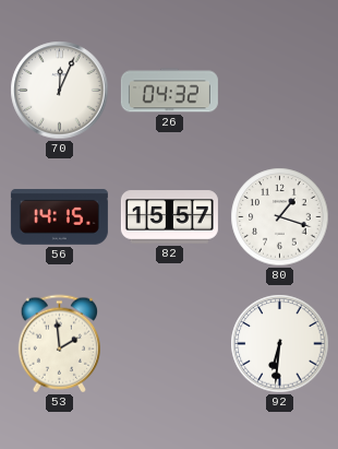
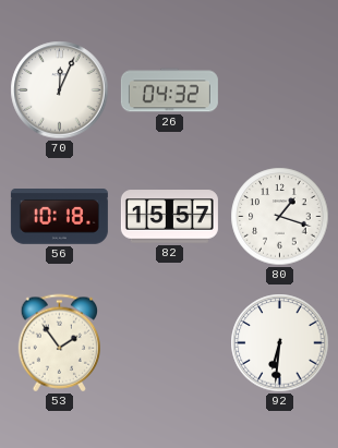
56: 14:15 -> 10:18 (59, 217)
53: 1:59 -> 1:54 (59, 343)
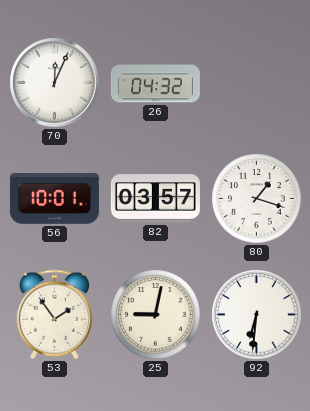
56: 10:18 -> 10:01 (54, 199)
82: 15:57 -> 03:57 (155, 199)
25: none -> 9:02 (156, 315)
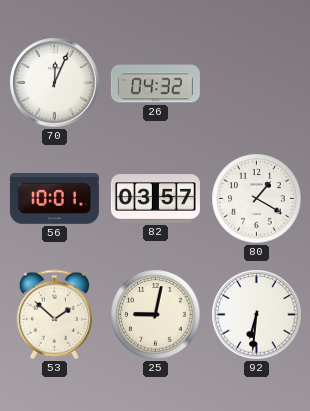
80: 1:18 -> 1:20 (257, 199)
53: 1:54 -> 1:52 (54, 315)
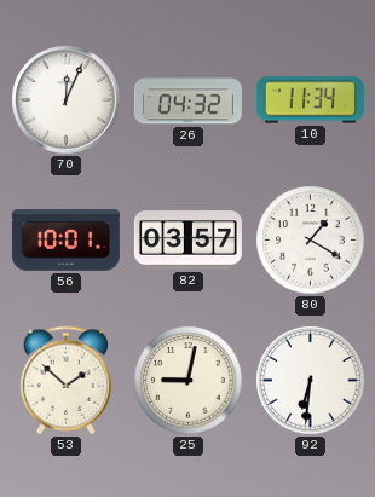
10: none -> 11:34 (310, 100)
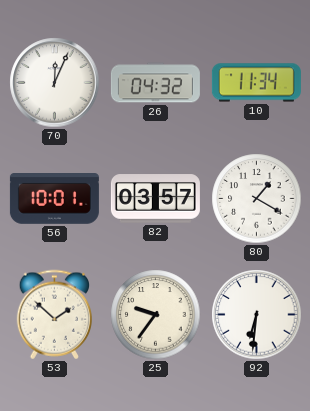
25: 9:02 -> 9:36 (156, 315)
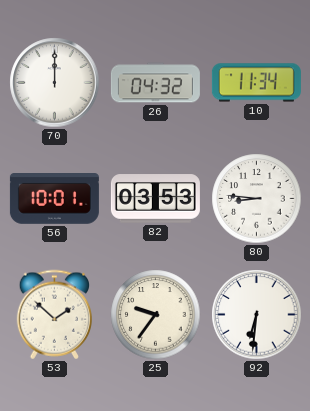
70: 12:04 -> 12:00 (55, 83)
82: 03:57 -> 03:53 (155, 199)
80: 1:20 -> 8:46 (257, 199)
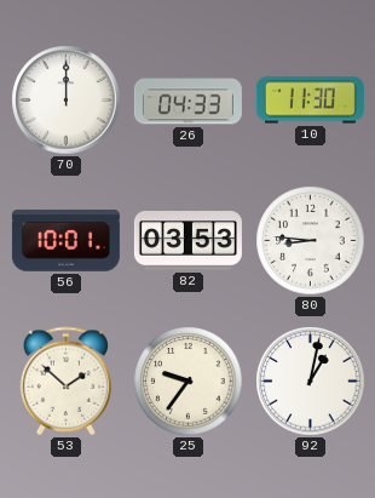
26: 04:32 -> 04:33 (187, 101)
10: 11:34 -> 11:30 (310, 101)
92: 6:31 -> 1:02 (311, 382)
